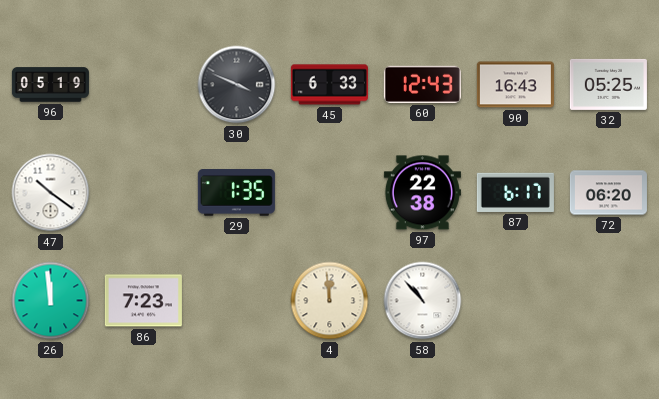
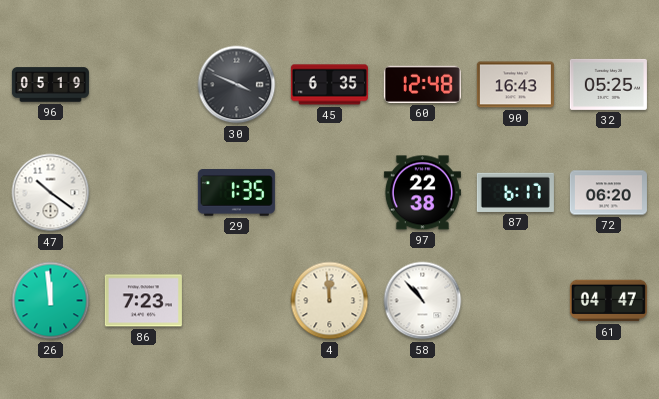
45: 6:33 -> 6:35 (329, 85)
60: 12:43 -> 12:48 (422, 84)
61: none -> 04:47 (608, 301)
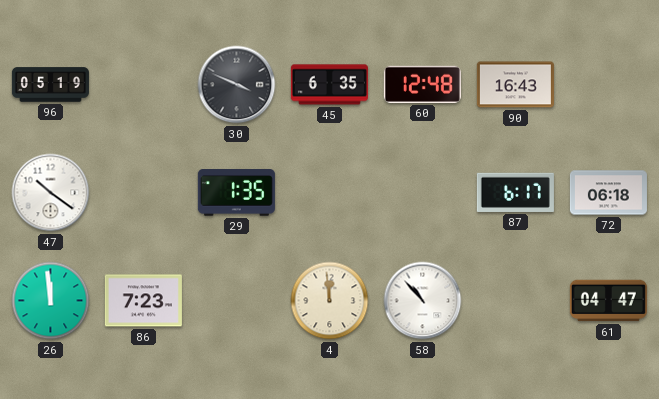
32: 05:25 -> none (608, 84)
97: 22:38 -> none (422, 193)
72: 06:20 -> 06:18 (608, 193)
